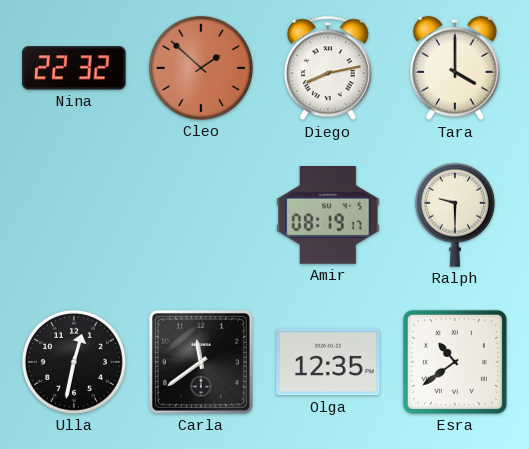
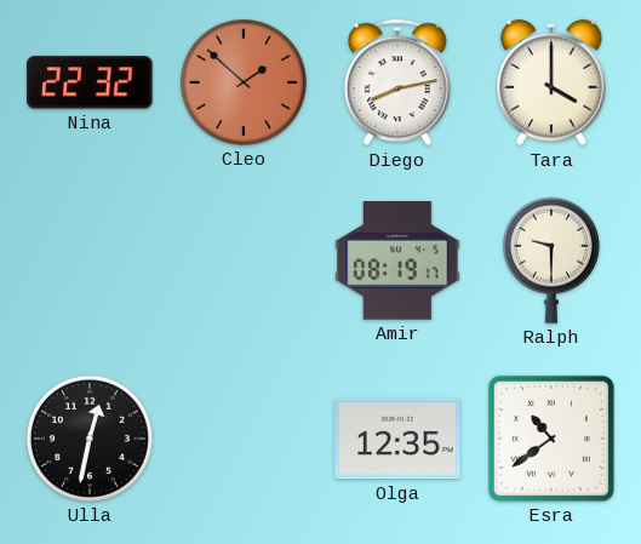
Carla: 11:39 -> none (201, 362)
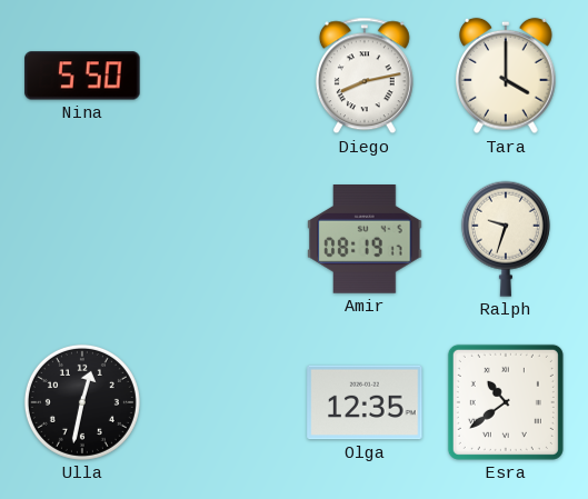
Nina: 22:32 -> 5:50 (82, 76)
Cleo: 1:52 -> none (244, 82)
Ralph: 9:30 -> 9:33 (506, 239)
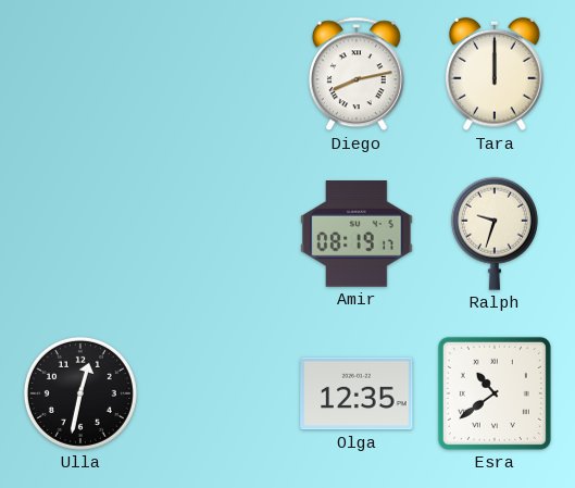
Nina: 5:50 -> none (82, 76)
Tara: 4:00 -> 12:00 (496, 74)
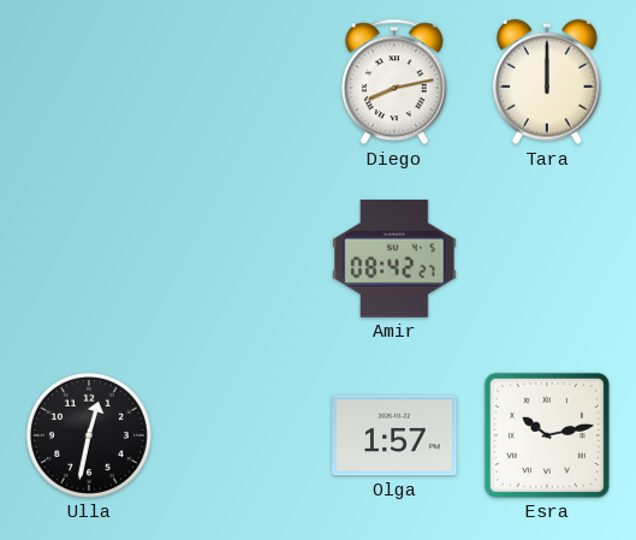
Amir: 08:19 -> 08:42 (394, 260)
Ralph: 9:33 -> none (495, 234)
Olga: 12:35 -> 1:57 (394, 435)
Esra: 10:39 -> 10:13 (547, 435)
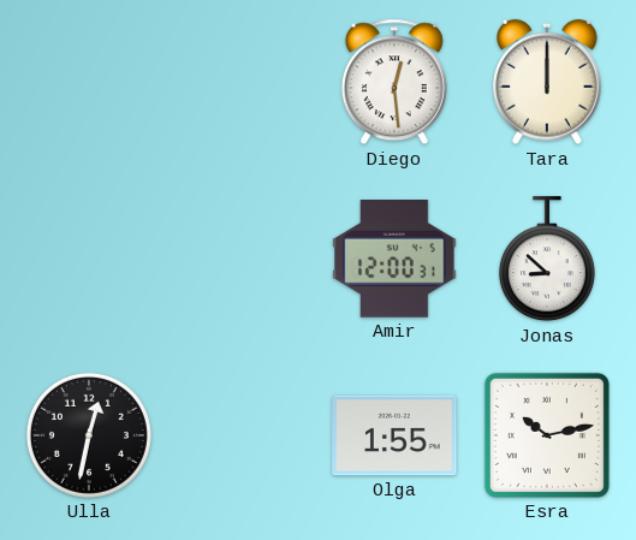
Diego: 8:13 -> 12:29 (394, 82)
Amir: 08:42 -> 12:00 (394, 260)
Jonas: none -> 8:52 (547, 260)
Olga: 1:57 -> 1:55 (394, 435)
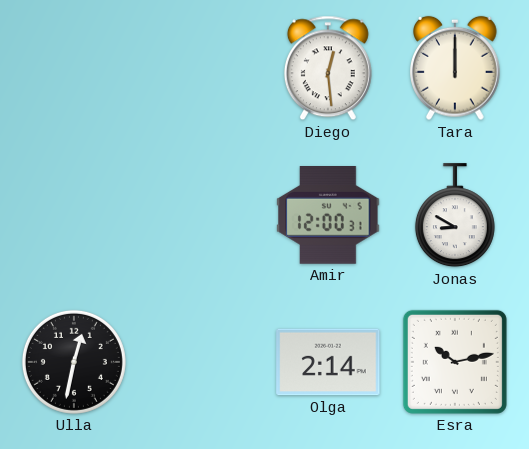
Jonas: 8:52 -> 8:50 (455, 216)
Olga: 1:55 -> 2:14 (328, 362)
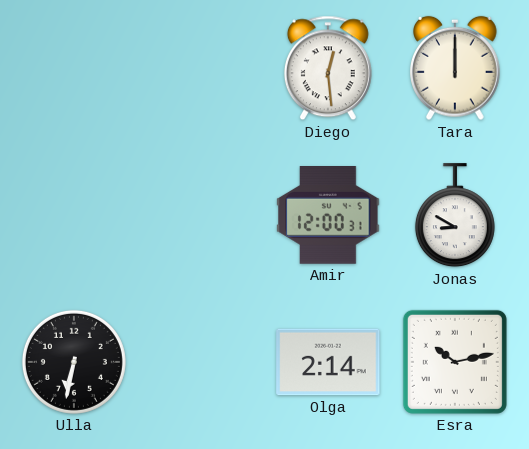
Ulla: 12:32 -> 6:32 (74, 362)
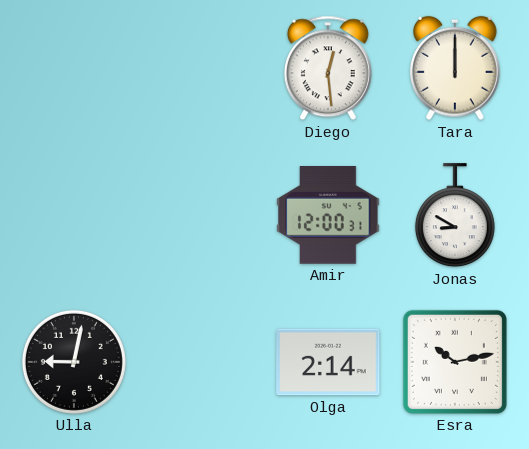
Ulla: 6:32 -> 9:02 (74, 362)
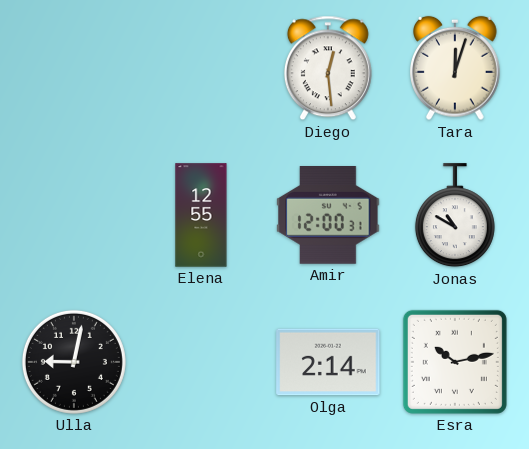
Tara: 12:00 -> 12:03 (456, 68)
Elena: none -> 12:55 (201, 215)
Jonas: 8:50 -> 10:50 (455, 216)
